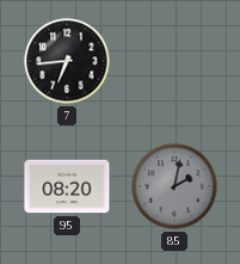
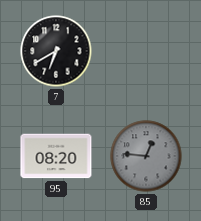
7: 6:44 -> 6:40 (56, 51)
85: 2:02 -> 12:46 (146, 156)
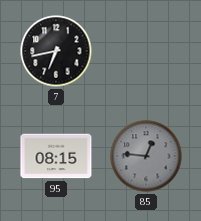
7: 6:40 -> 6:43 (56, 51)
95: 08:20 -> 08:15 (56, 156)
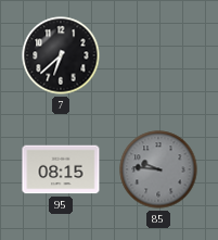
7: 6:43 -> 6:38 (61, 55)
85: 12:46 -> 9:46 (158, 169)
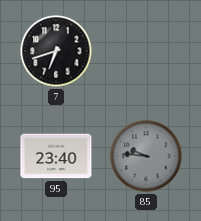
7: 6:38 -> 6:42 (56, 51)
95: 08:15 -> 23:40 (56, 156)
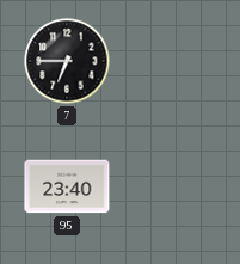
7: 6:42 -> 6:45 (67, 61)
85: 9:46 -> none (146, 156)
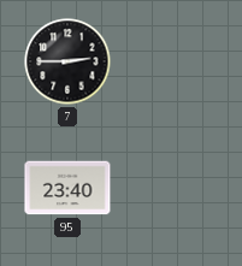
7: 6:45 -> 2:45 (67, 61)
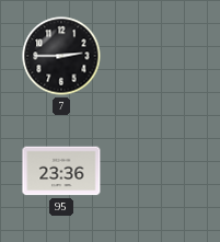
95: 23:40 -> 23:36 (61, 171)
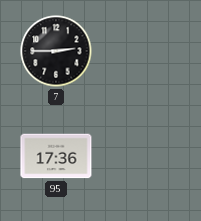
95: 23:36 -> 17:36 (56, 156)
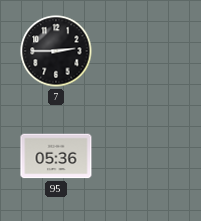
95: 17:36 -> 05:36 (56, 156)
